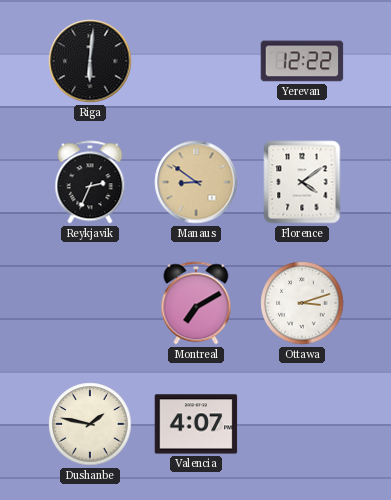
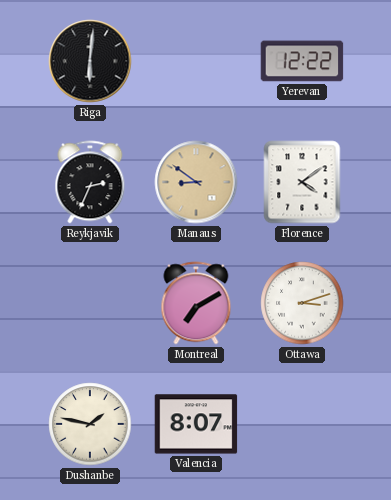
Valencia: 4:07 -> 8:07 (196, 424)
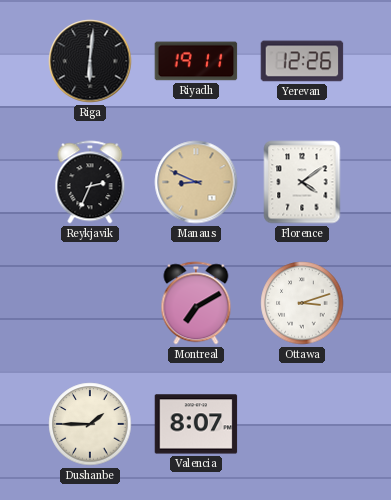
Riyadh: none -> 19:11 (196, 61)
Yerevan: 12:22 -> 12:26 (302, 61)
Manaus: 8:51 -> 8:49 (196, 182)
Dushanbe: 1:47 -> 1:45 (90, 424)
